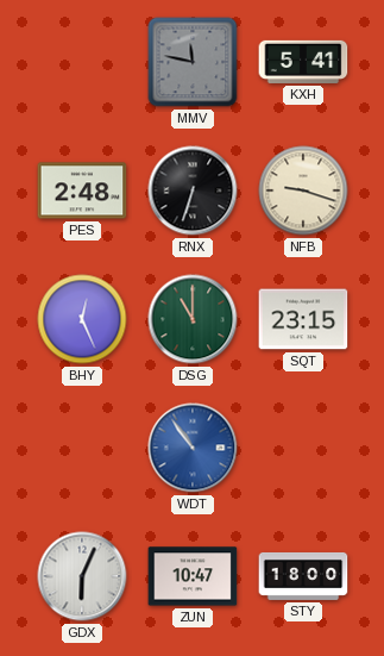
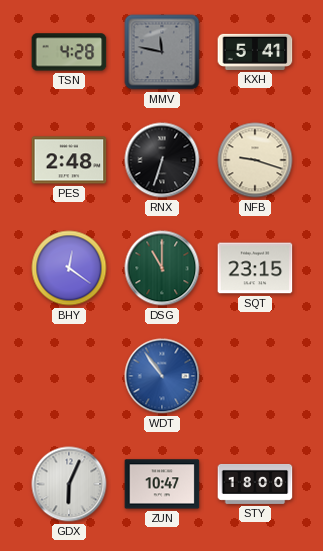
TSN: none -> 4:28 (69, 52)
BHY: 12:26 -> 12:21 (69, 268)
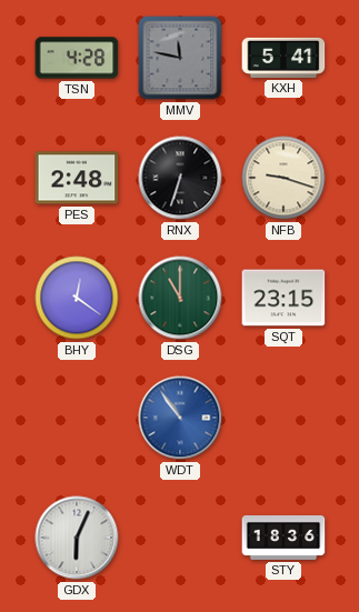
ZUN: 10:47 -> none (162, 484)
STY: 18:00 -> 18:36 (283, 538)
